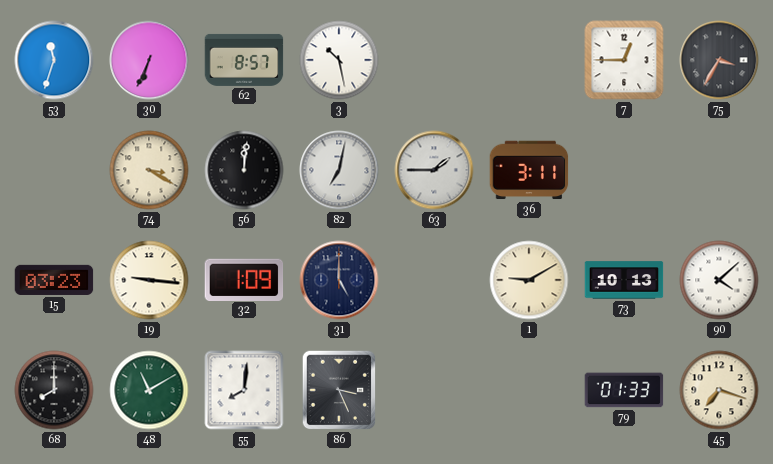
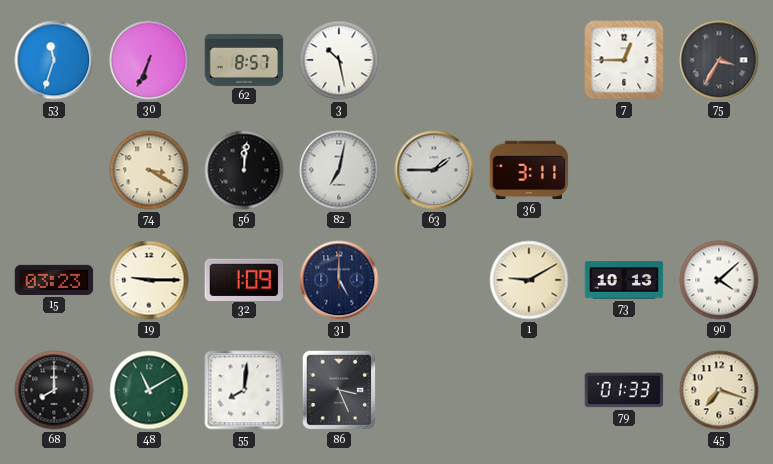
19: 9:16 -> 9:15 (149, 280)
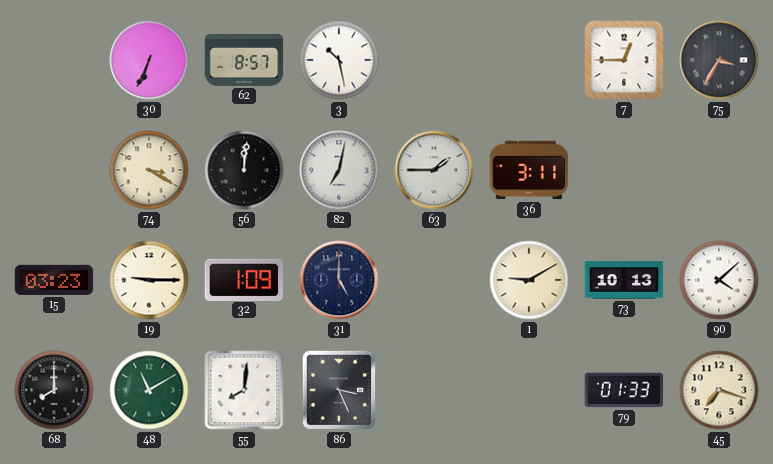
53: 11:33 -> none (54, 60)
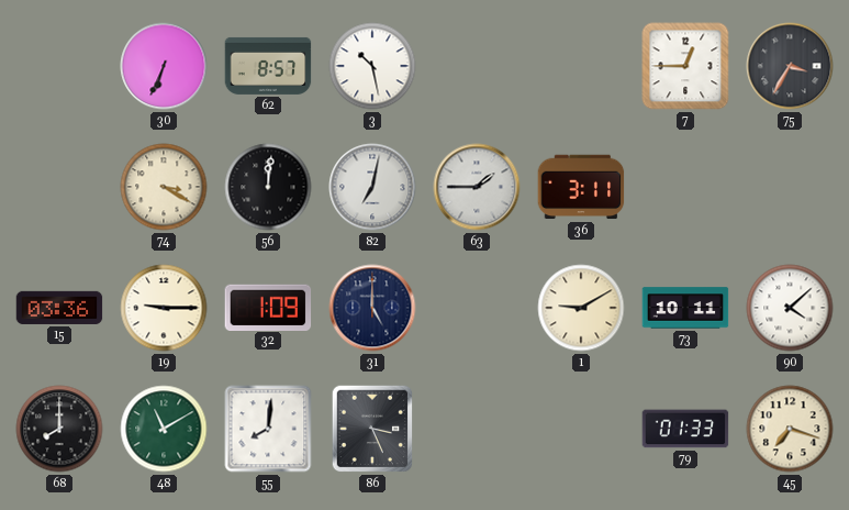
15: 03:23 -> 03:36 (59, 308)
73: 10:13 -> 10:11 (685, 308)
